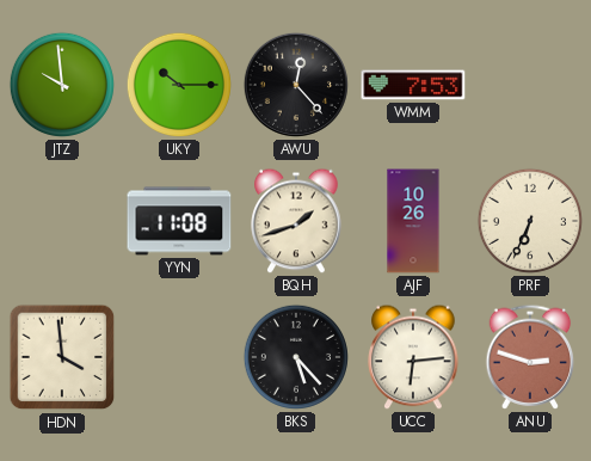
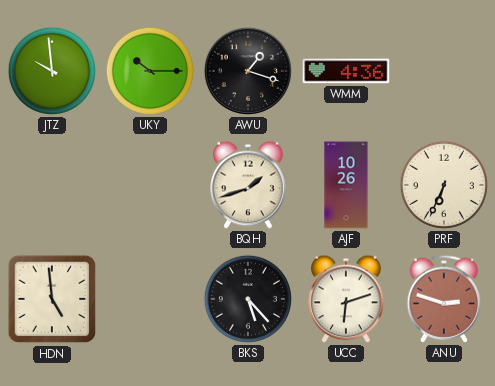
AWU: 12:23 -> 1:18 (248, 71)
WMM: 7:53 -> 4:36 (346, 71)
YYN: 11:08 -> none (179, 221)
HDN: 3:59 -> 4:59 (52, 299)
UCC: 6:14 -> 6:12 (346, 299)
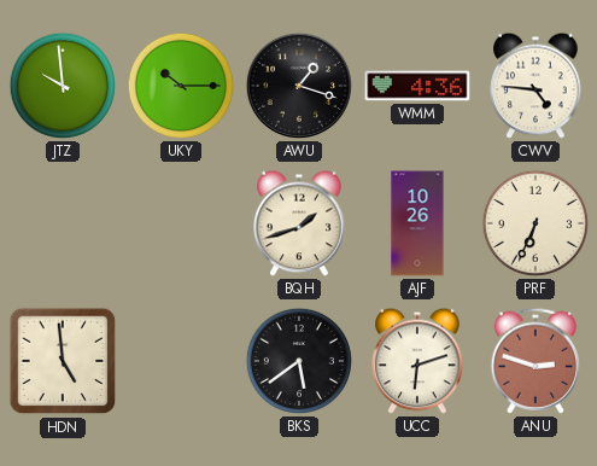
CWV: none -> 4:46 (535, 86)
BKS: 5:23 -> 5:39 (299, 361)
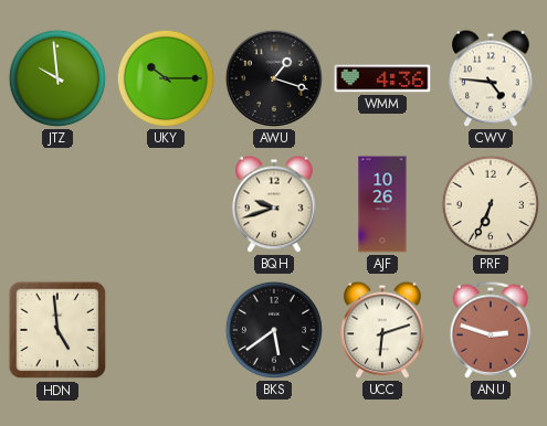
BQH: 1:42 -> 9:42 (274, 204)
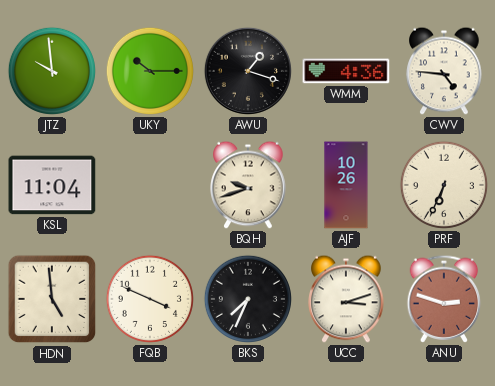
KSL: none -> 11:04 (52, 185)
FQB: none -> 3:49 (150, 299)
BKS: 5:39 -> 7:34 (248, 299)
UCC: 6:12 -> 3:12 (346, 299)
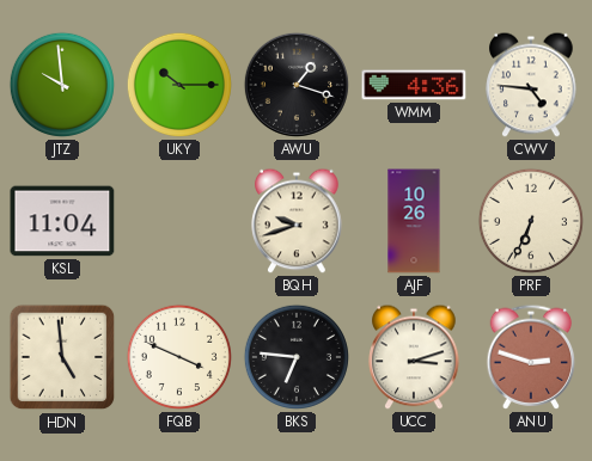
BKS: 7:34 -> 6:46 (297, 357)
